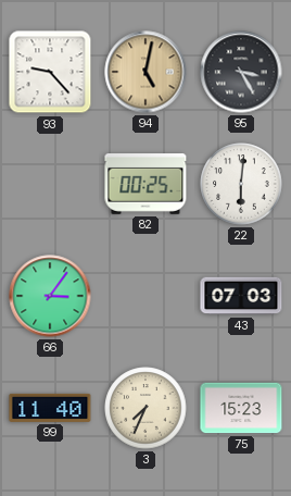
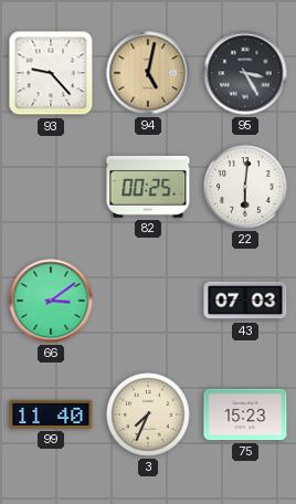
66: 3:06 -> 3:09 (51, 301)
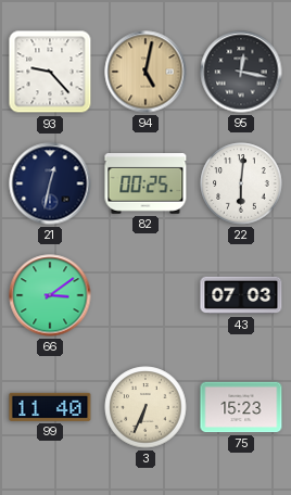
95: 3:25 -> 12:17 (241, 72)
21: none -> 12:32 (50, 183)
3: 7:34 -> 6:34 (145, 407)
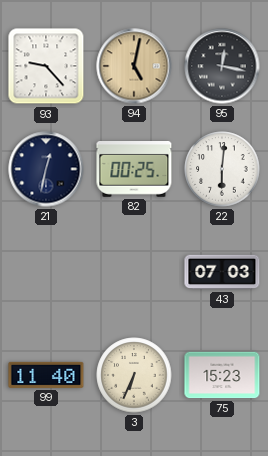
66: 3:09 -> none (50, 295)
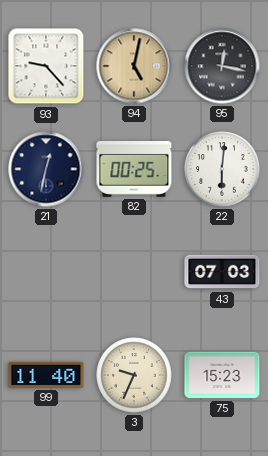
3: 6:34 -> 9:34 (134, 375)
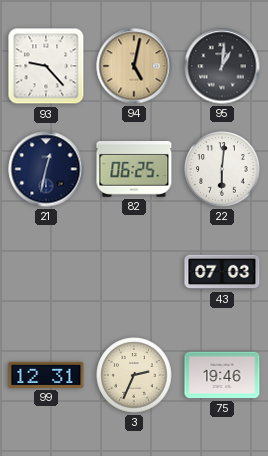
95: 12:17 -> 1:01 (222, 66)
82: 00:25 -> 06:25 (134, 170)
99: 11:40 -> 12:31 (46, 375)
3: 9:34 -> 2:34 (134, 375)
75: 15:23 -> 19:46 (222, 375)
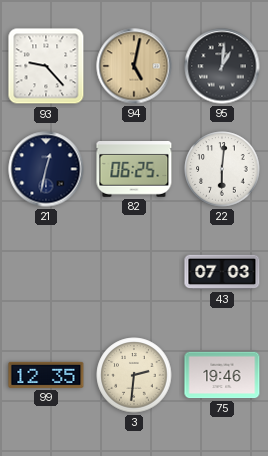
99: 12:31 -> 12:35 (46, 375)
3: 2:34 -> 2:31 (134, 375)
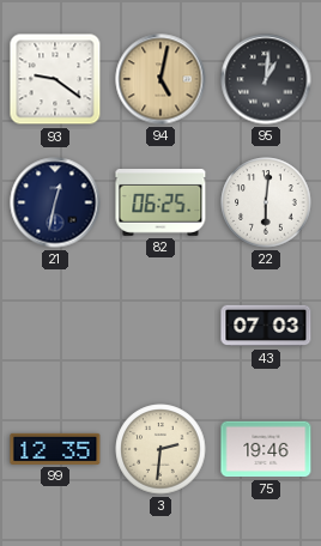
93: 9:23 -> 9:21 (55, 79)
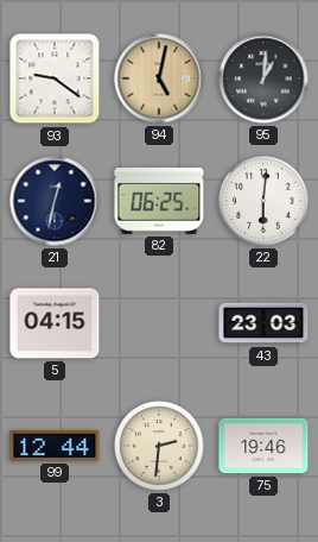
5: none -> 04:15 (55, 323)
43: 07:03 -> 23:03 (263, 323)
99: 12:35 -> 12:44 (55, 446)
